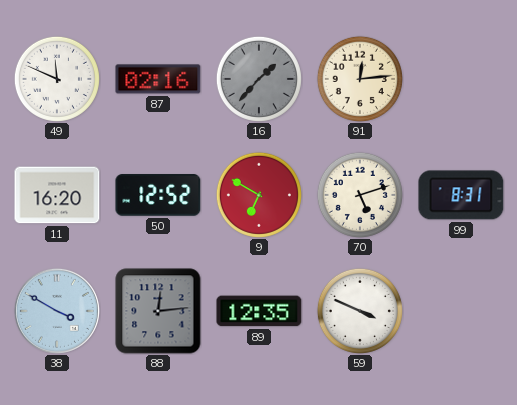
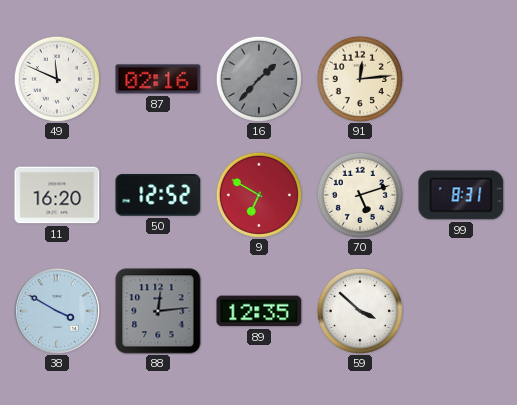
59: 3:49 -> 3:52 (360, 311)
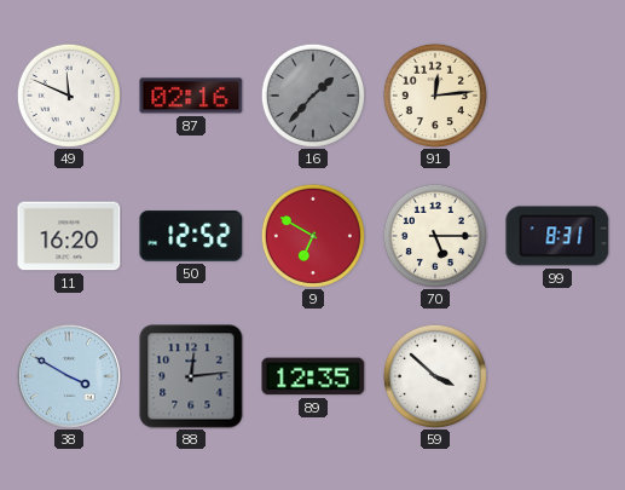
70: 5:12 -> 5:15 (435, 236)
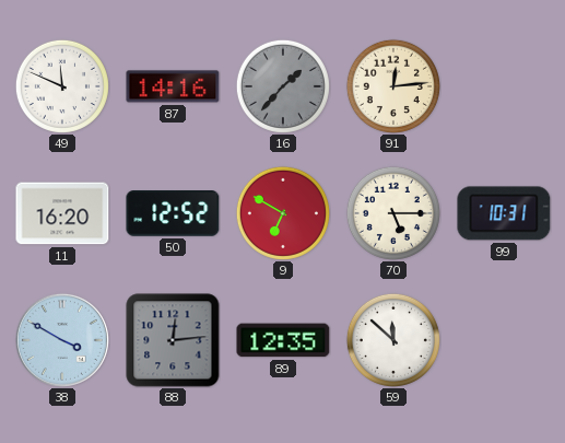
87: 02:16 -> 14:16 (173, 86)
99: 8:31 -> 10:31 (504, 213)
59: 3:52 -> 11:52 (393, 340)
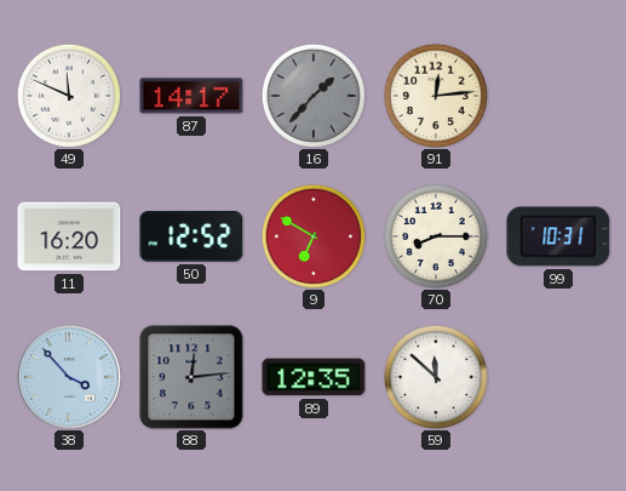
87: 14:16 -> 14:17 (191, 96)
70: 5:15 -> 8:15 (436, 236)
38: 3:50 -> 3:53 (69, 377)
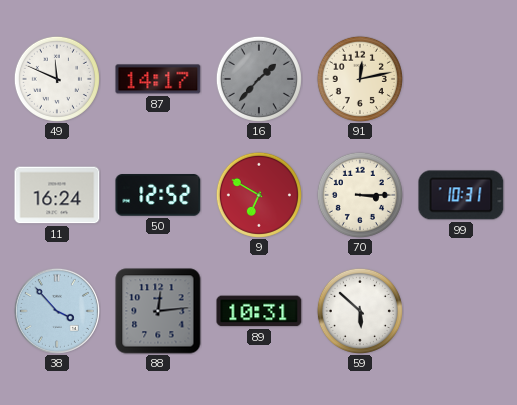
91: 12:14 -> 12:13 (360, 79)
11: 16:20 -> 16:24 (57, 195)
70: 8:15 -> 3:15 (360, 195)
89: 12:35 -> 10:31 (259, 311)
59: 11:52 -> 5:52 (360, 311)
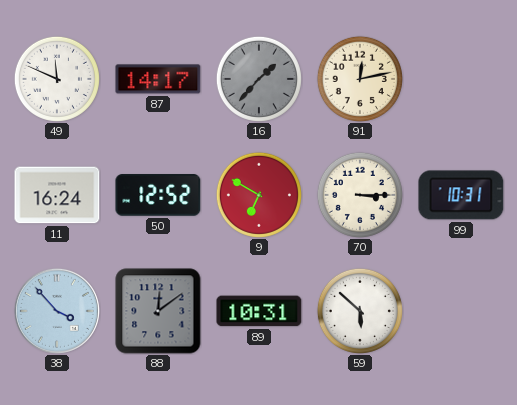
88: 12:14 -> 12:09 (158, 311)
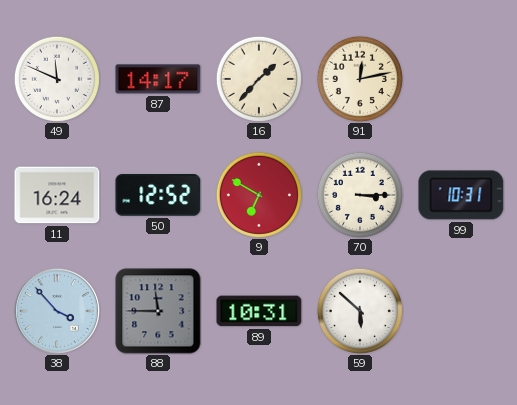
16 dial: grey -> cream (259, 79)
88: 12:09 -> 11:45 (158, 311)
